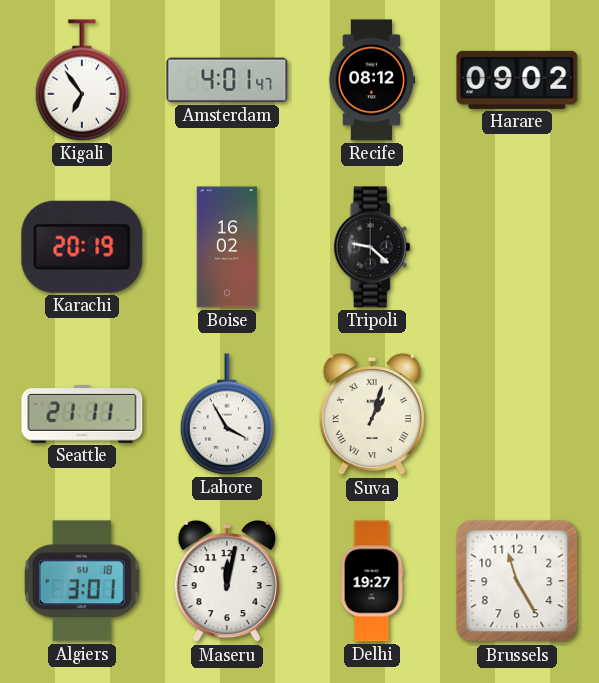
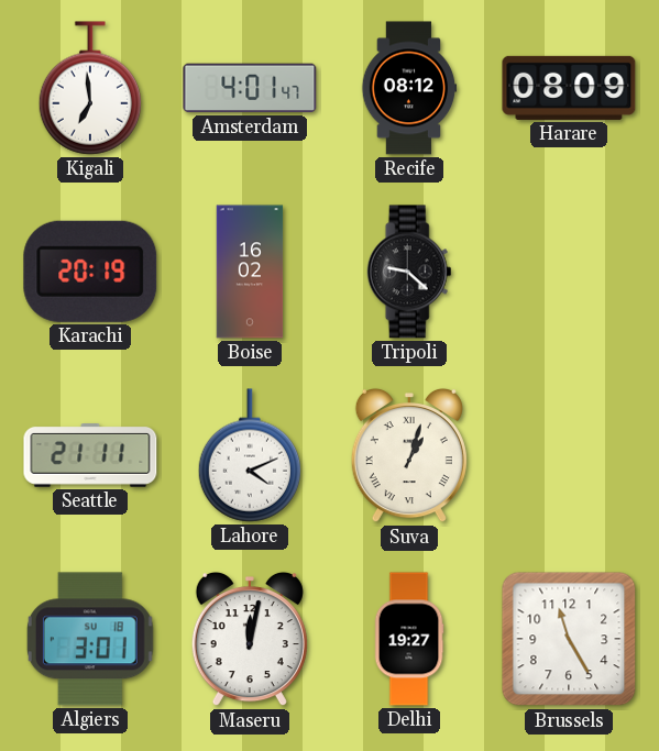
Kigali: 6:54 -> 6:59 (89, 88)
Harare: 09:02 -> 08:09 (569, 88)
Lahore: 3:55 -> 4:11 (249, 455)
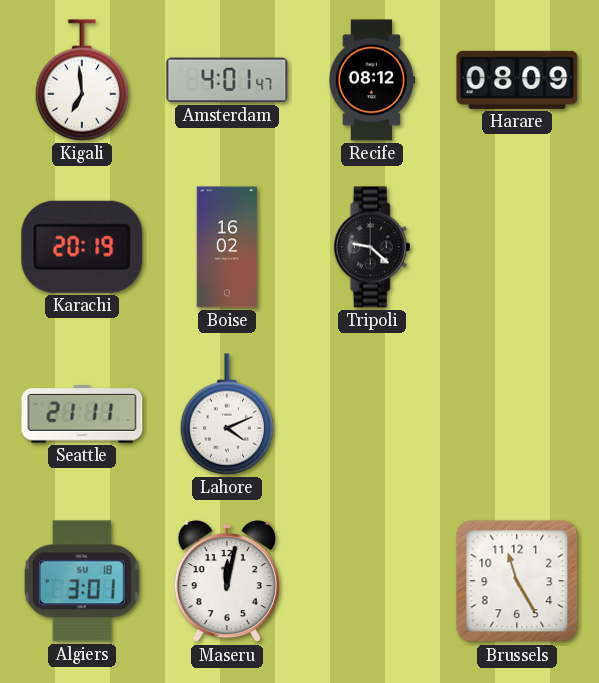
Suva: 1:03 -> none (409, 455)
Delhi: 19:27 -> none (409, 639)
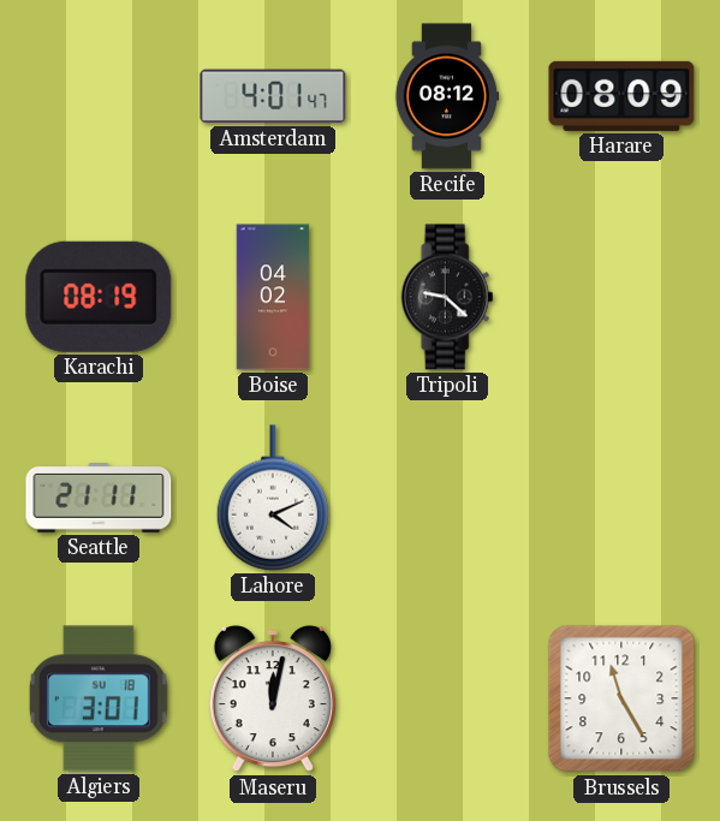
Kigali: 6:59 -> none (81, 80)
Karachi: 20:19 -> 08:19 (99, 297)
Boise: 16:02 -> 04:02 (273, 297)
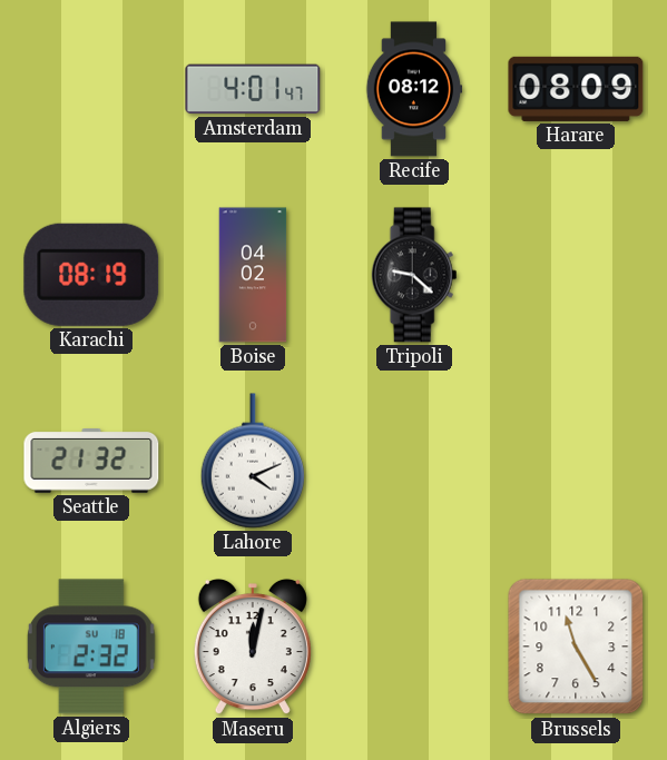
Seattle: 21:11 -> 21:32 (91, 462)
Algiers: 3:01 -> 2:32 (91, 647)
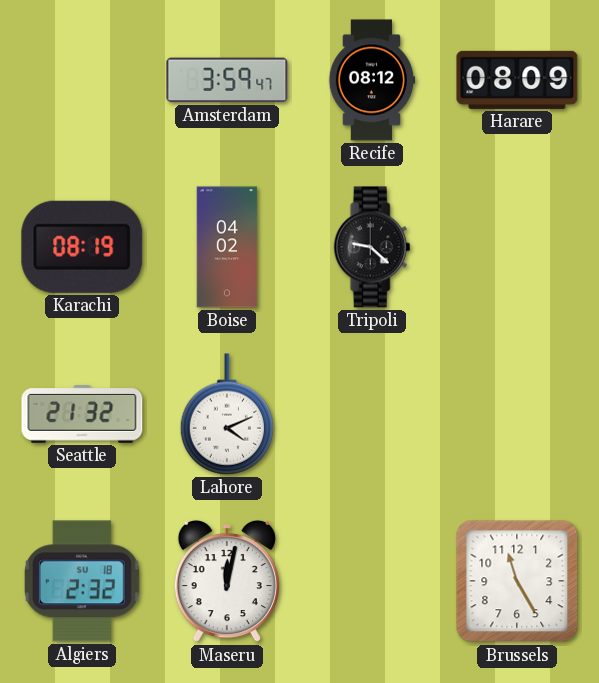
Amsterdam: 4:01 -> 3:59 (227, 80)
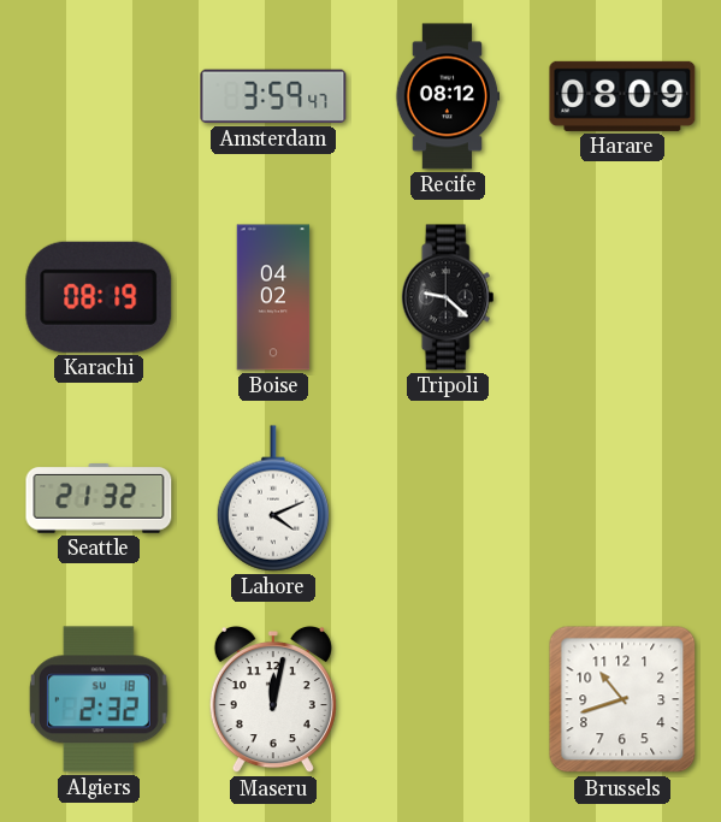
Brussels: 11:25 -> 10:42 (622, 699)
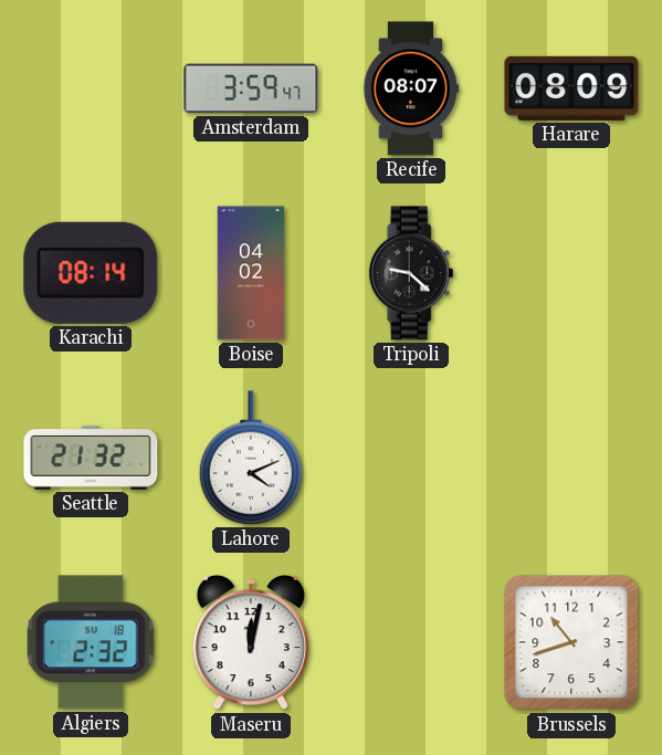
Recife: 08:12 -> 08:07 (411, 88)
Karachi: 08:19 -> 08:14 (91, 273)
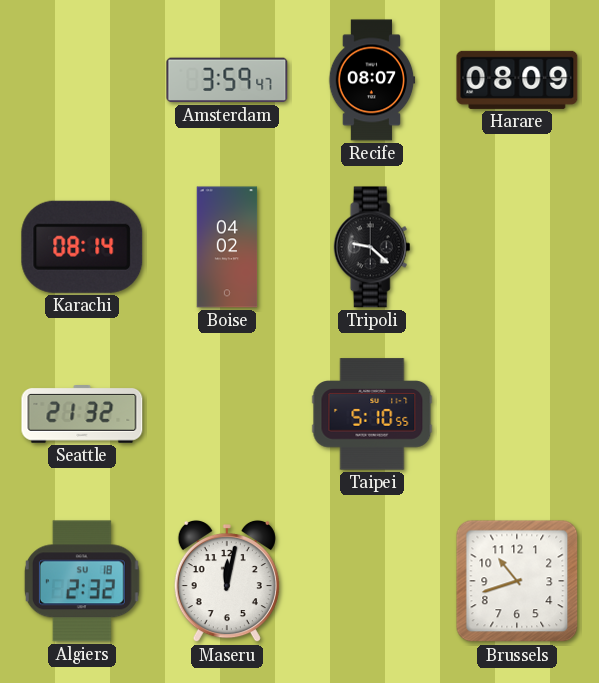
Lahore: 4:11 -> none (250, 458)
Taipei: none -> 5:10 (372, 414)
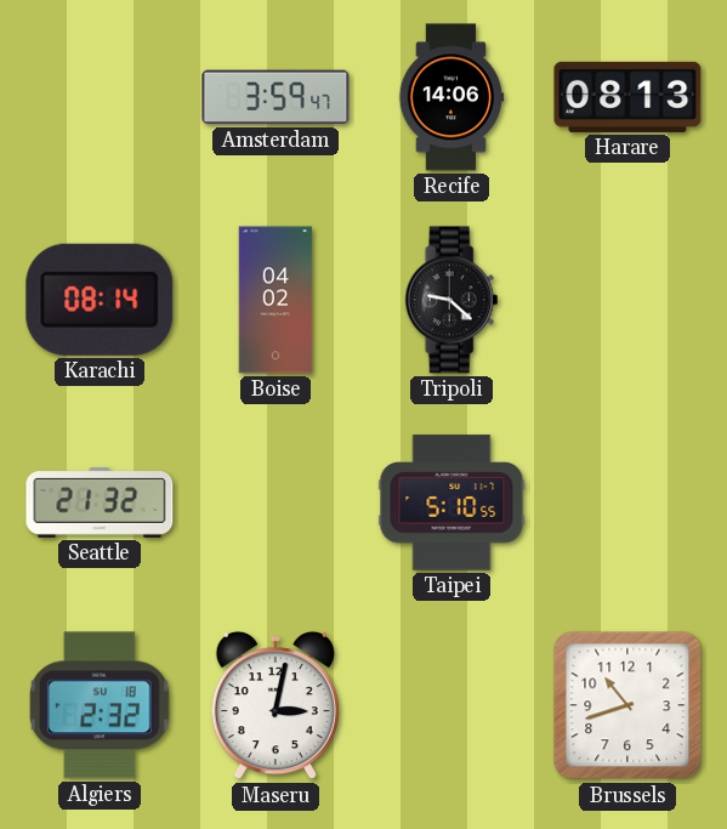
Recife: 08:07 -> 14:06 (451, 97)
Harare: 08:09 -> 08:13 (627, 97)
Maseru: 12:02 -> 3:02 (276, 705)
